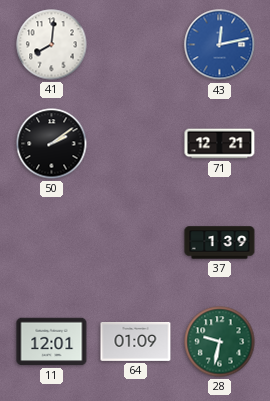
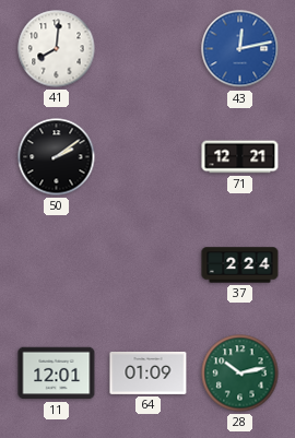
37: 1:39 -> 2:24 (240, 265)
28: 9:32 -> 10:13 (240, 374)
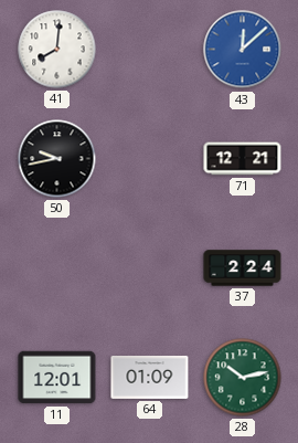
43: 12:13 -> 12:08 (243, 50)
50: 2:09 -> 9:43 (57, 159)
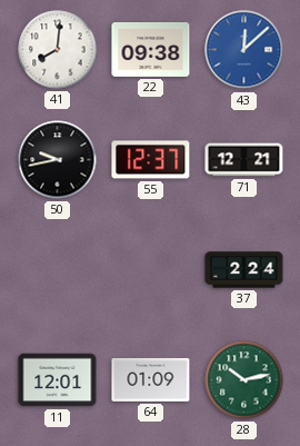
22: none -> 09:38 (151, 49)
55: none -> 12:37 (151, 160)
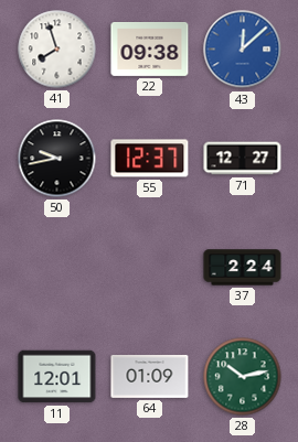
41: 8:01 -> 7:57 (57, 50)
71: 12:21 -> 12:27 (243, 159)
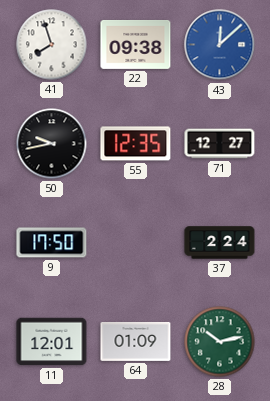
55: 12:37 -> 12:35 (136, 144)
9: none -> 17:50 (52, 243)
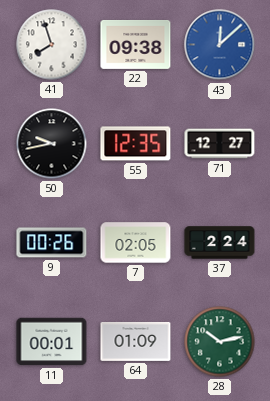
9: 17:50 -> 00:26 (52, 243)
7: none -> 02:05 (136, 243)
11: 12:01 -> 00:01 (52, 342)
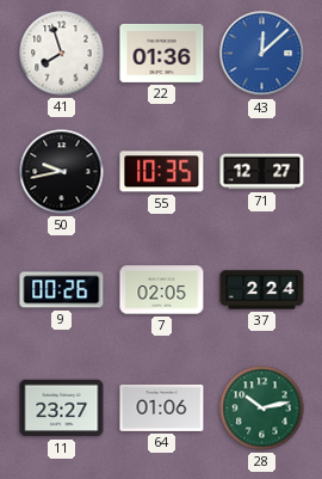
22: 09:38 -> 01:36 (162, 53)
55: 12:35 -> 10:35 (162, 172)
11: 00:01 -> 23:27 (62, 409)
64: 01:09 -> 01:06 (162, 407)
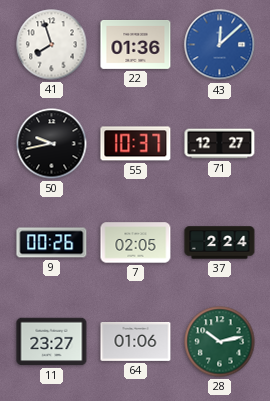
55: 10:35 -> 10:37 (136, 144)
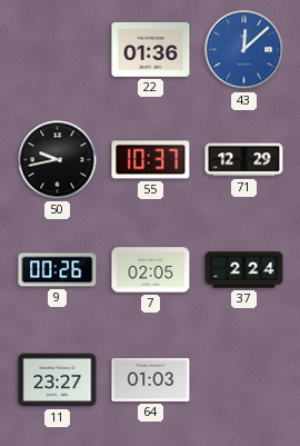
41: 7:57 -> none (52, 45)
71: 12:27 -> 12:29 (244, 160)
64: 01:06 -> 01:03 (151, 379)
28: 10:13 -> none (220, 342)
